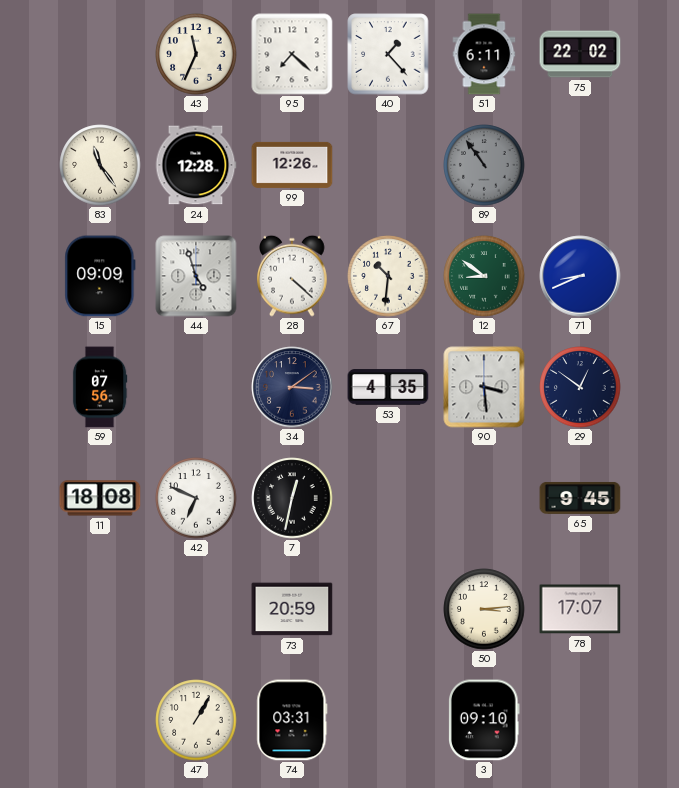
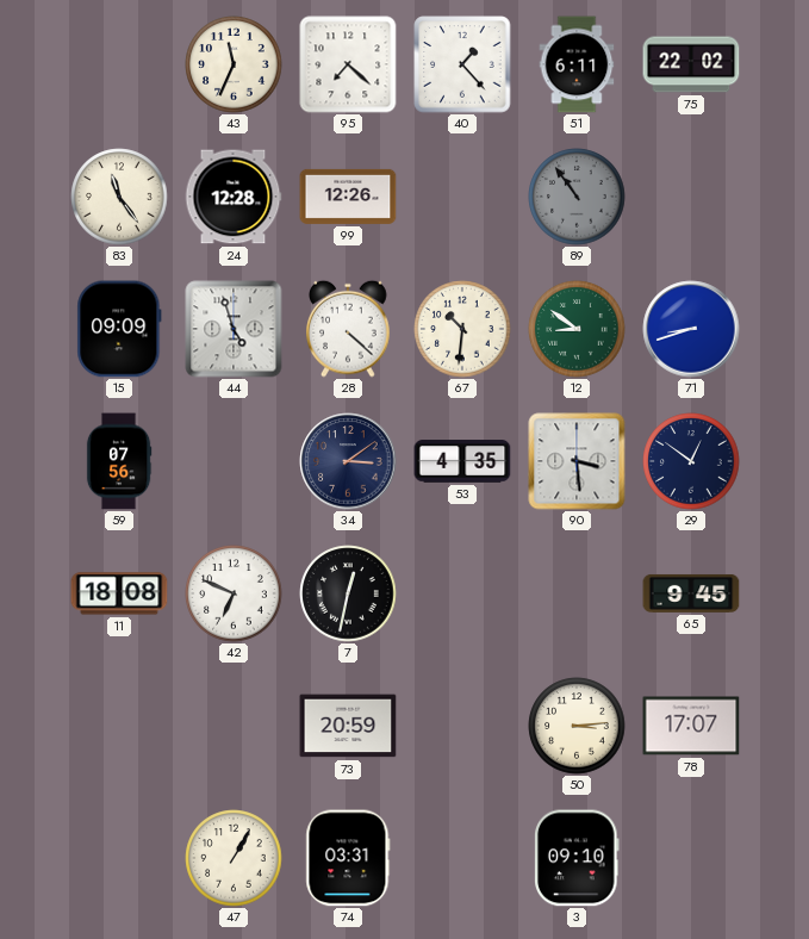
71: 8:41 -> 8:42 (691, 329)
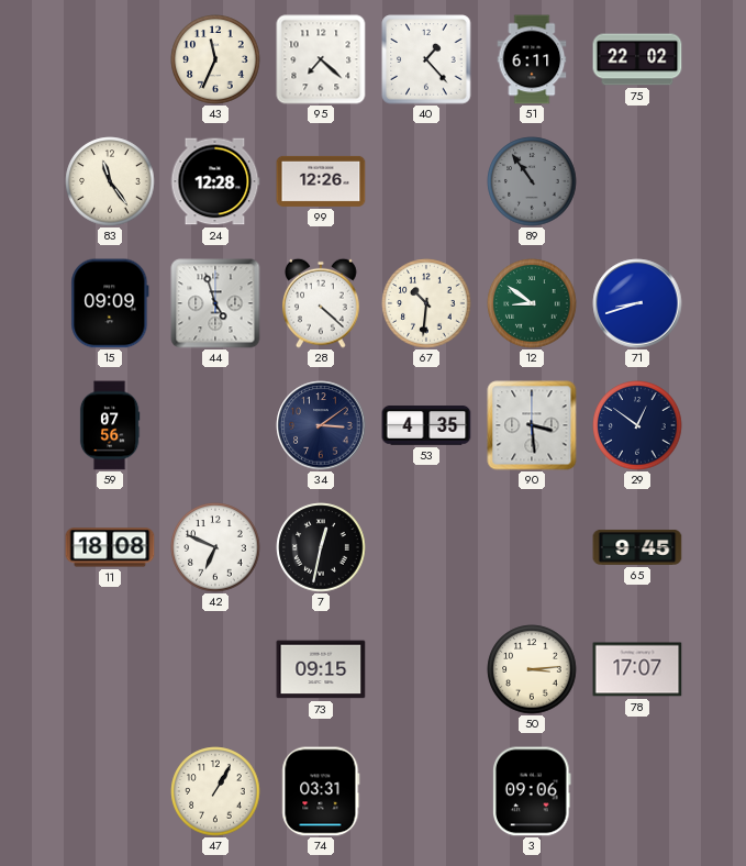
73: 20:59 -> 09:15 (321, 669)
3: 09:10 -> 09:06 (533, 791)
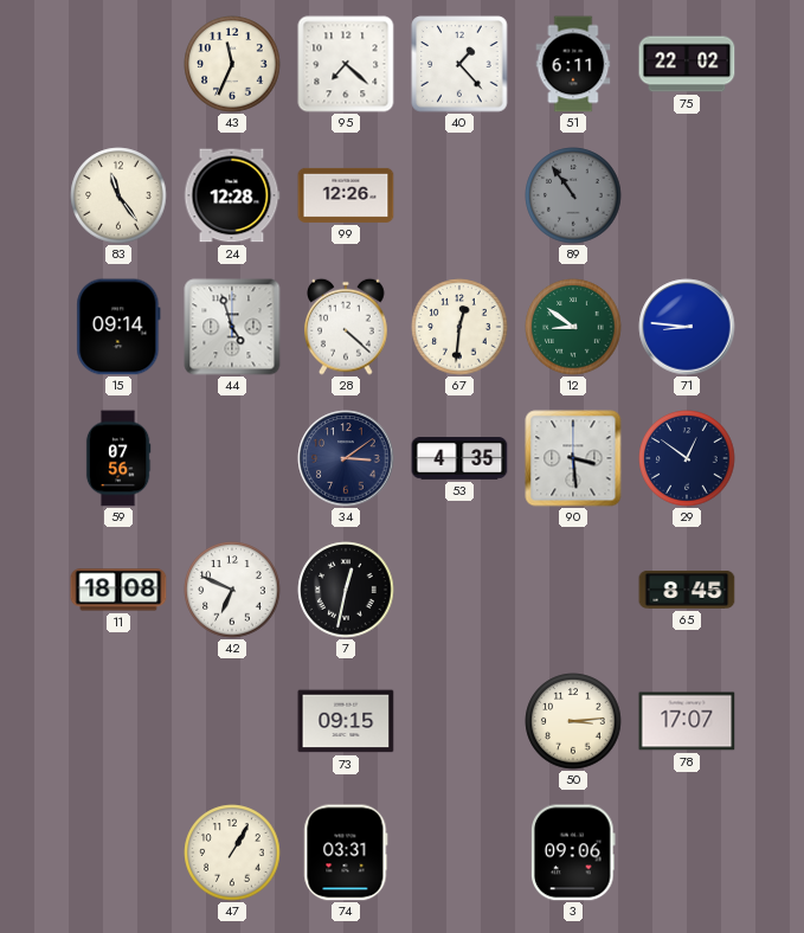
15: 09:09 -> 09:14 (118, 327)
67: 10:31 -> 12:31 (459, 327)
71: 8:42 -> 8:46 (687, 327)
65: 9:45 -> 8:45 (687, 590)
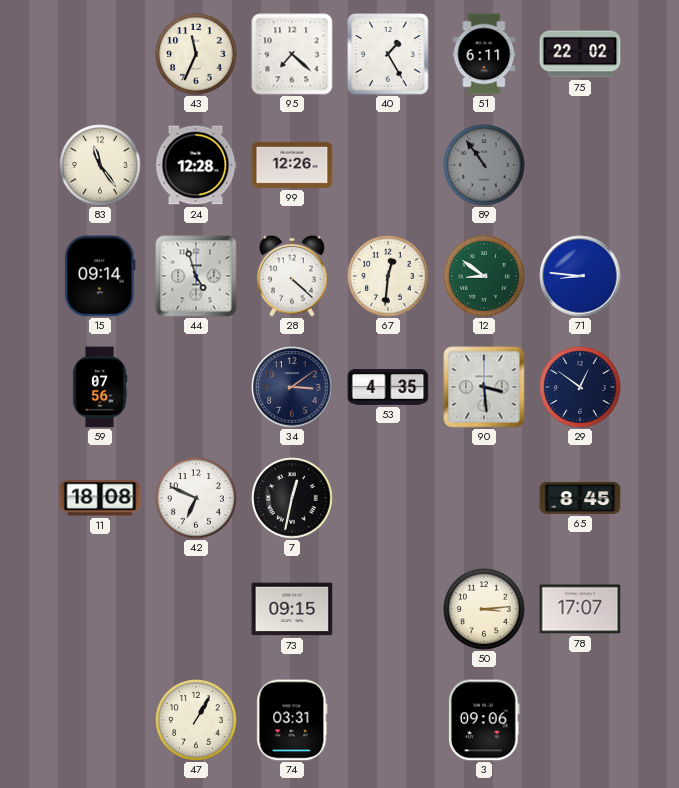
40: 1:23 -> 1:25 (388, 54)
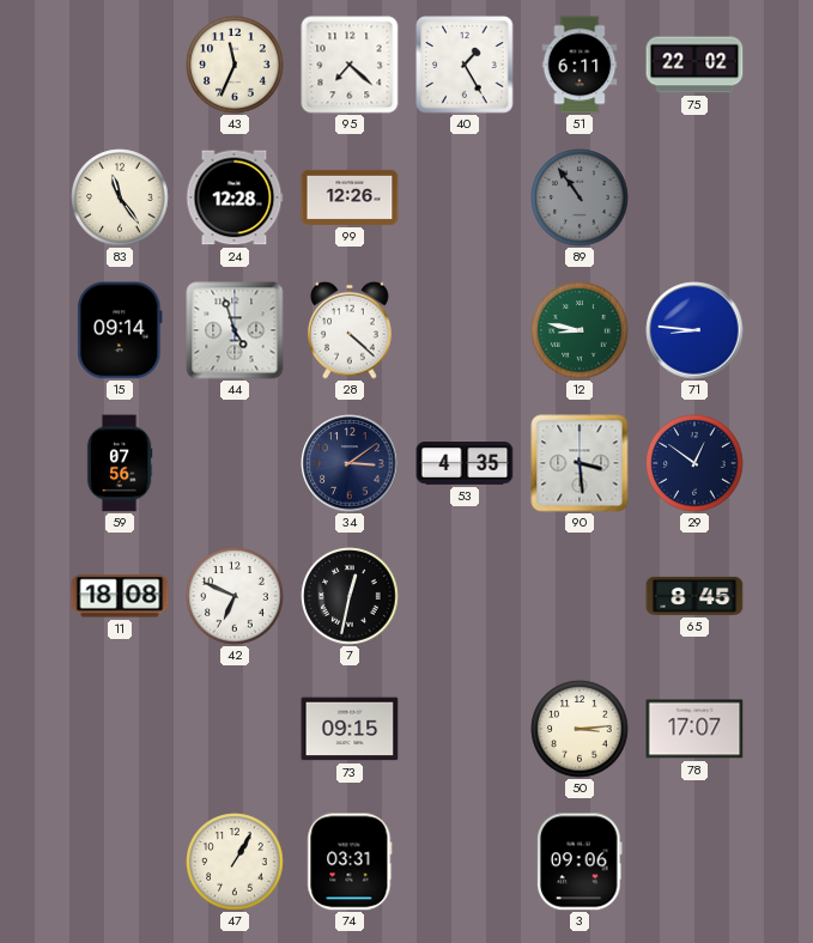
67: 12:31 -> none (388, 276)
12: 8:51 -> 8:47 (580, 330)
